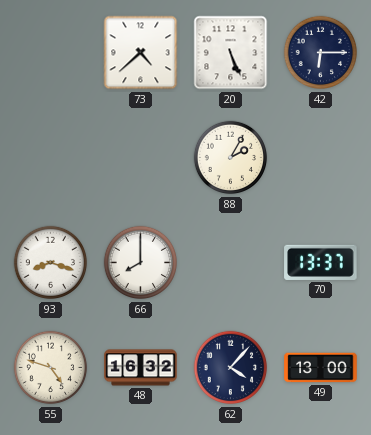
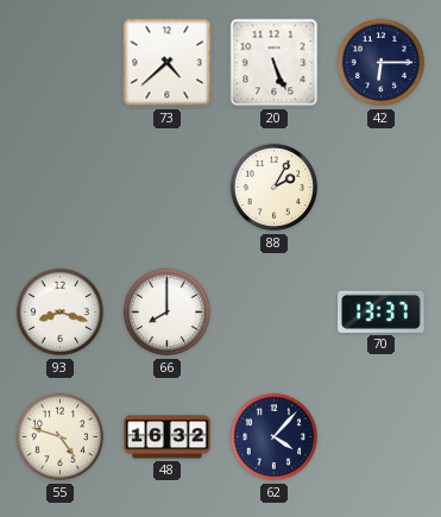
49: 13:00 -> none (321, 368)
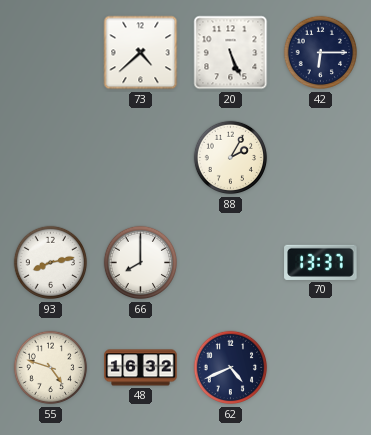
93: 8:18 -> 8:13 (51, 263)
62: 4:07 -> 4:41 (231, 368)
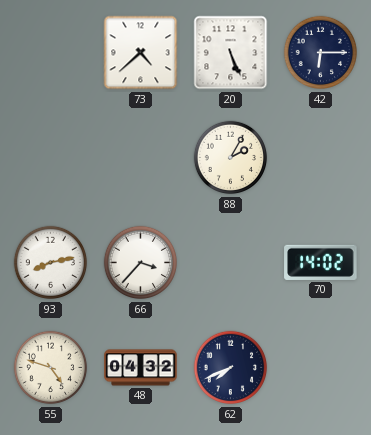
66: 8:00 -> 3:37 (141, 263)
70: 13:37 -> 14:02 (321, 262)
48: 16:32 -> 04:32 (141, 368)
62: 4:41 -> 7:41 (231, 368)
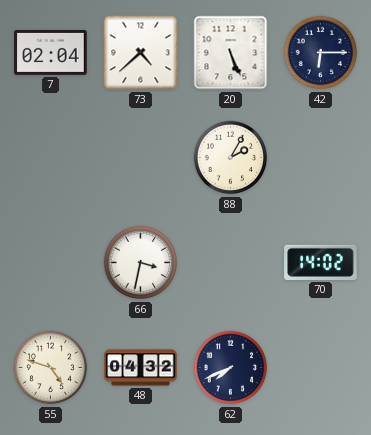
7: none -> 02:04 (51, 52)
93: 8:13 -> none (51, 263)
66: 3:37 -> 3:32 (141, 263)
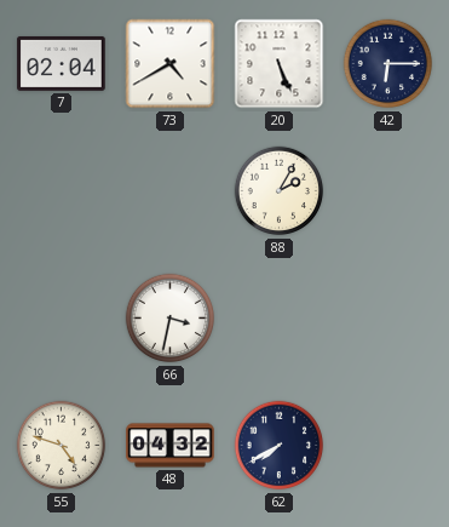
73: 4:38 -> 4:40 (171, 64)
70: 14:02 -> none (321, 262)
62: 7:41 -> 7:40 (280, 446)
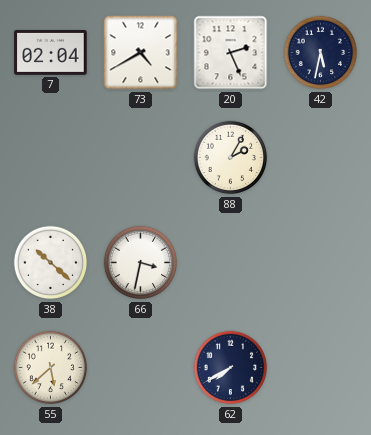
20: 5:26 -> 2:26 (231, 53)
42: 6:15 -> 5:32 (321, 53)
38: none -> 10:22 (51, 263)
55: 4:48 -> 5:38 (51, 368)
48: 04:32 -> none (171, 446)
